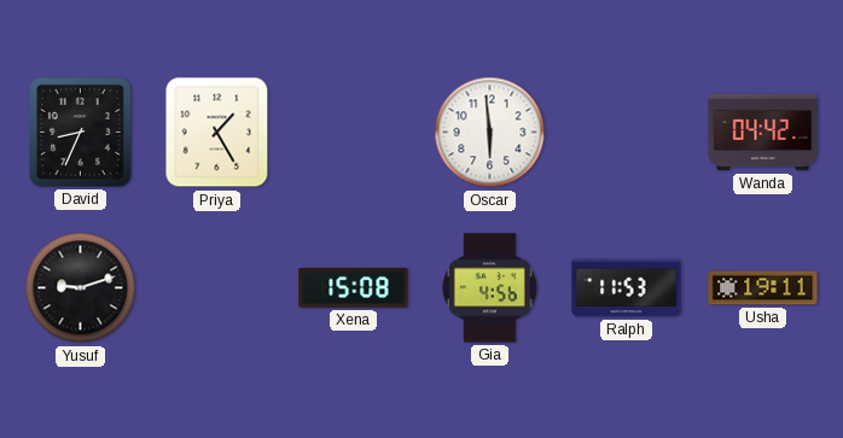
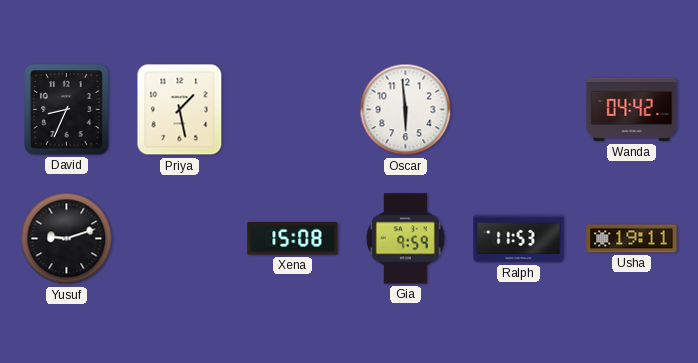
Priya: 1:25 -> 1:28 (180, 110)
Gia: 4:56 -> 9:59 (405, 239)
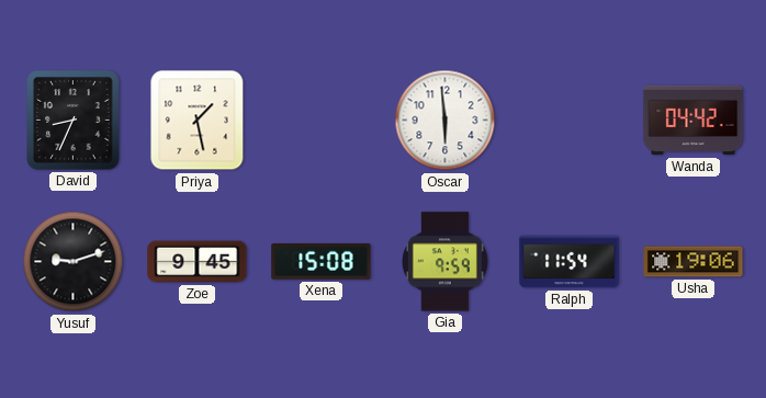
Zoe: none -> 9:45 (198, 262)
Ralph: 11:53 -> 11:54 (570, 262)
Usha: 19:11 -> 19:06 (694, 262)
